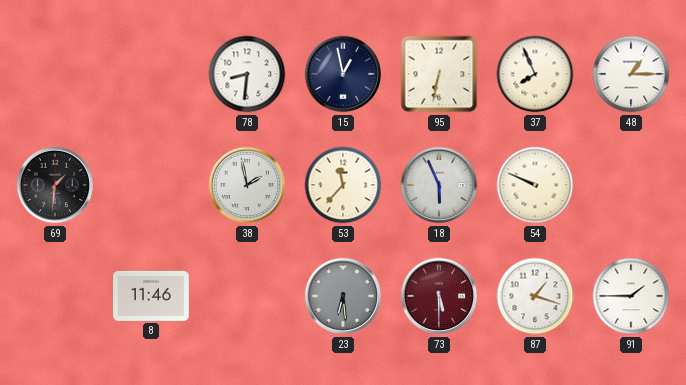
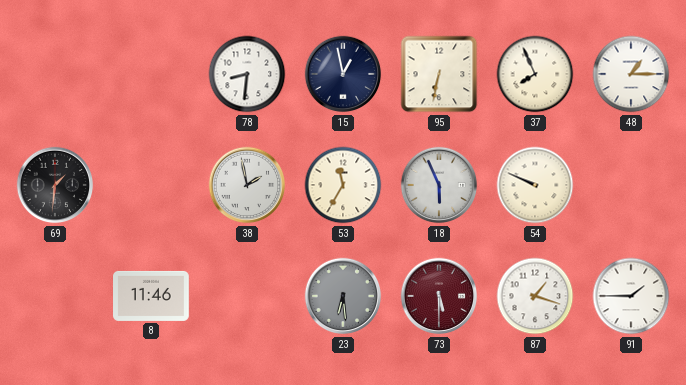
53: 11:37 -> 11:35 (343, 185)
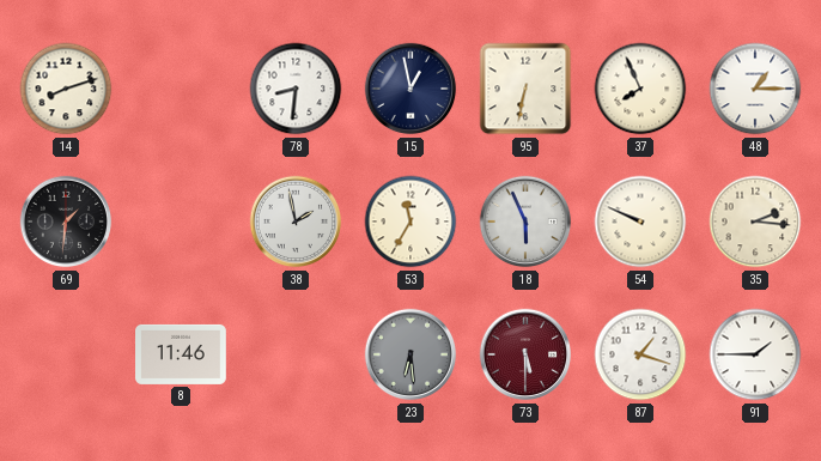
14: none -> 8:12 (66, 89)
35: none -> 2:16 (755, 222)
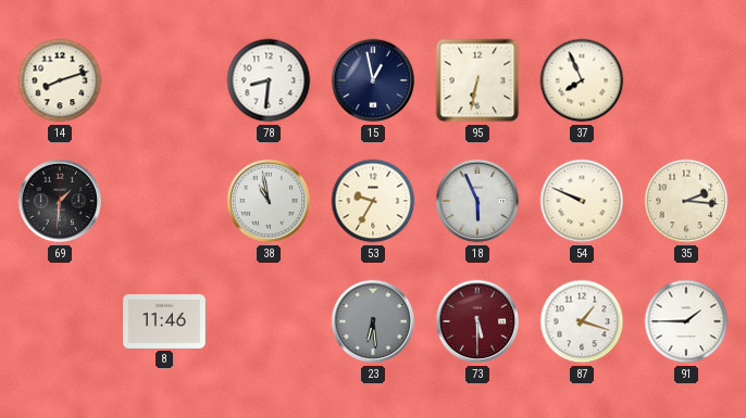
48: 1:15 -> none (755, 89)
38: 1:58 -> 10:58 (269, 201)
53: 11:35 -> 9:35 (373, 201)
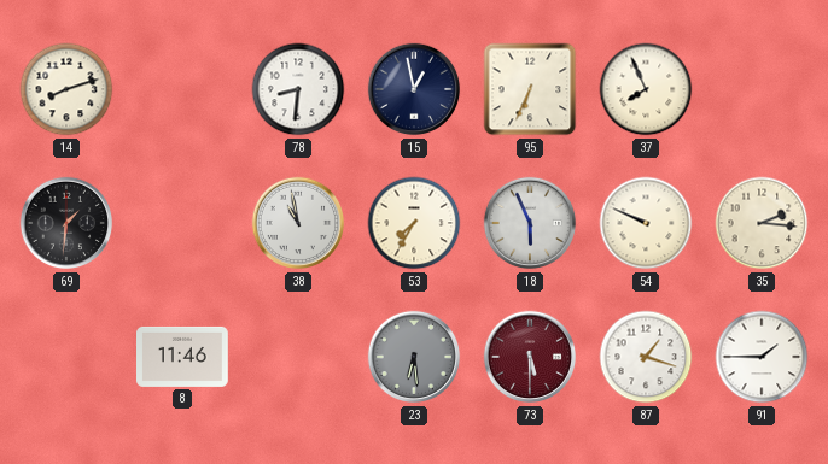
95: 6:32 -> 6:34 (530, 89)
53: 9:35 -> 7:35 (414, 223)
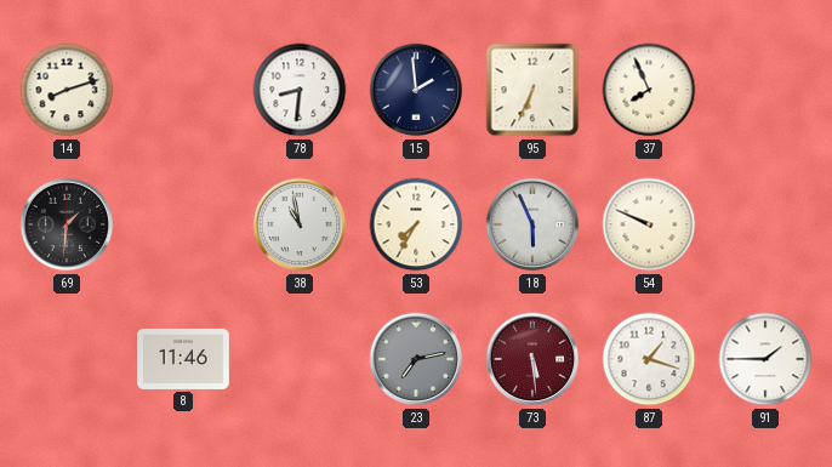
15: 12:58 -> 1:59 (416, 90)
35: 2:16 -> none (762, 223)
23: 6:29 -> 7:13 (416, 359)
73: 5:30 -> 5:29 (532, 359)
